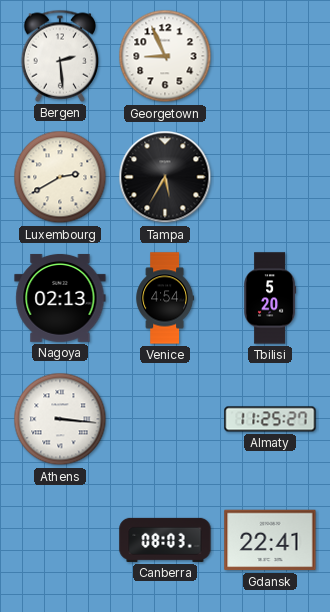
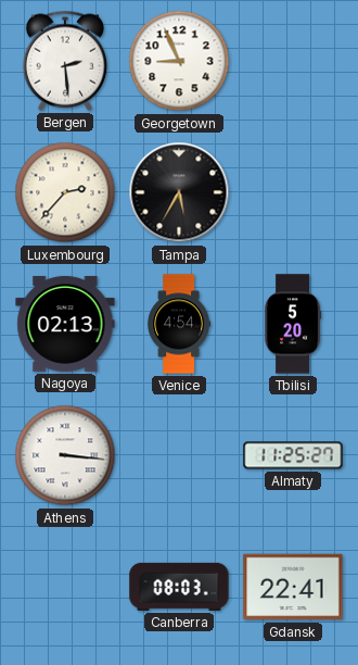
Luxembourg: 2:40 -> 2:37 (65, 192)
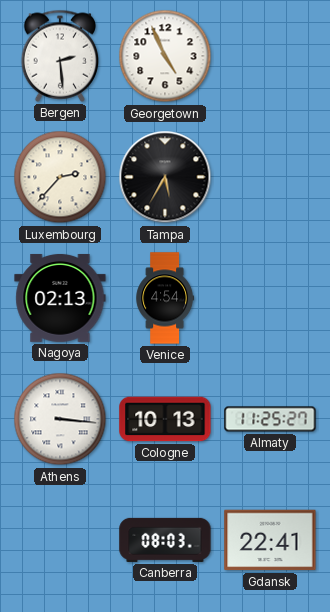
Georgetown: 8:56 -> 4:56 (165, 56)
Tbilisi: 5:20 -> none (293, 324)
Cologne: none -> 10:13 (165, 419)
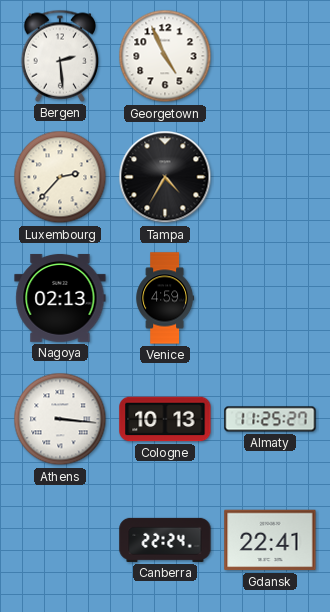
Tampa: 5:35 -> 4:35 (165, 177)
Venice: 4:54 -> 4:59 (165, 298)
Canberra: 08:03 -> 22:24 (165, 540)
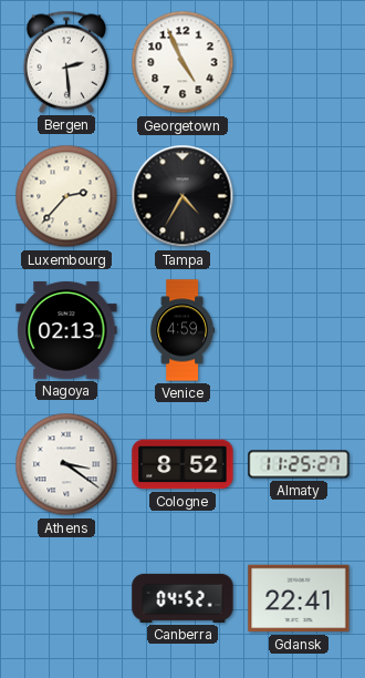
Athens: 3:16 -> 3:21 (66, 464)
Cologne: 10:13 -> 8:52 (182, 464)
Canberra: 22:24 -> 04:52 (182, 598)
